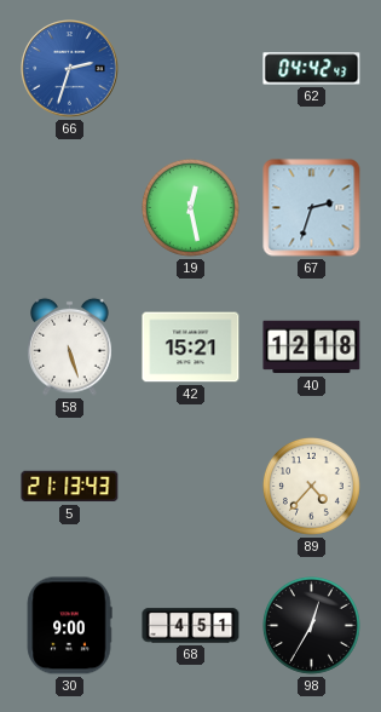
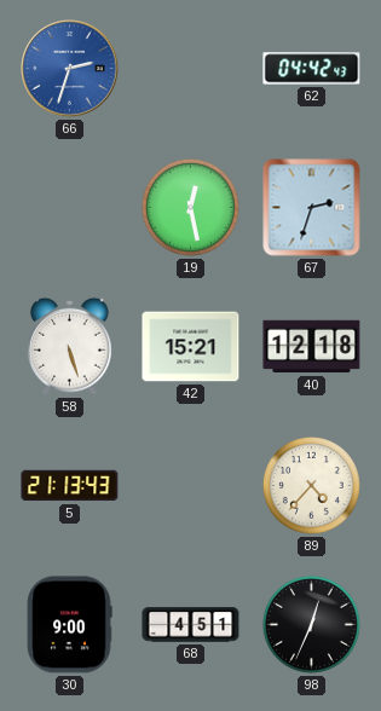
98: 12:35 -> 12:34 (311, 624)
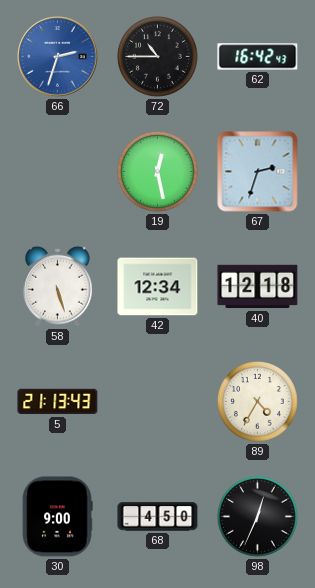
72: none -> 10:45 (157, 56)
62: 04:42 -> 16:42 (258, 57)
42: 15:21 -> 12:34 (158, 287)
89: 4:37 -> 4:35 (257, 401)
68: 4:51 -> 4:50 (158, 517)
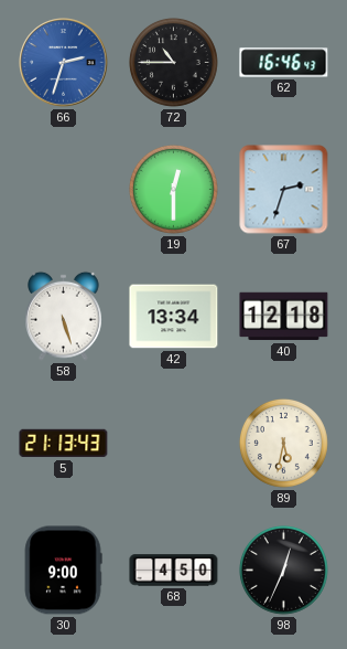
62: 16:42 -> 16:46 (284, 63)
19: 12:28 -> 12:30 (173, 189)
42: 12:34 -> 13:34 (174, 317)
89: 4:35 -> 5:32 (283, 443)
